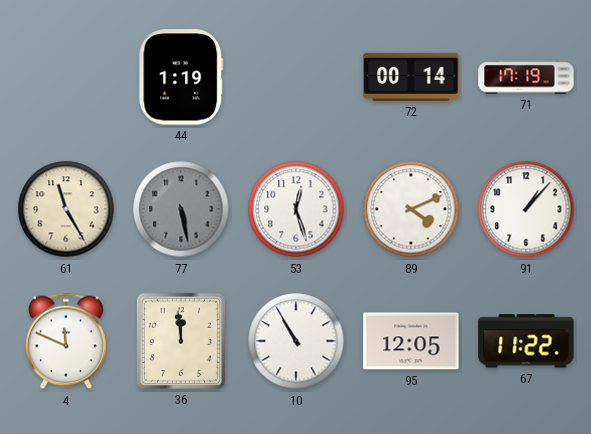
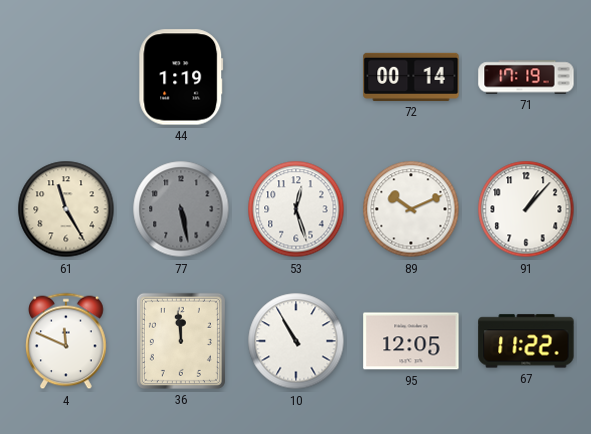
89: 4:11 -> 10:11 (411, 209)
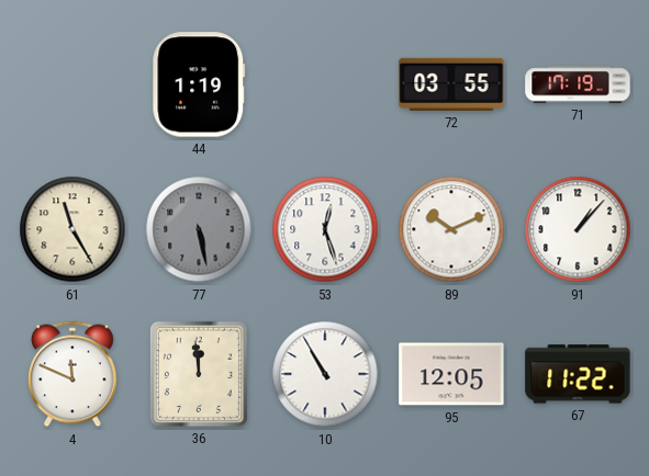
72: 00:14 -> 03:55 (451, 84)
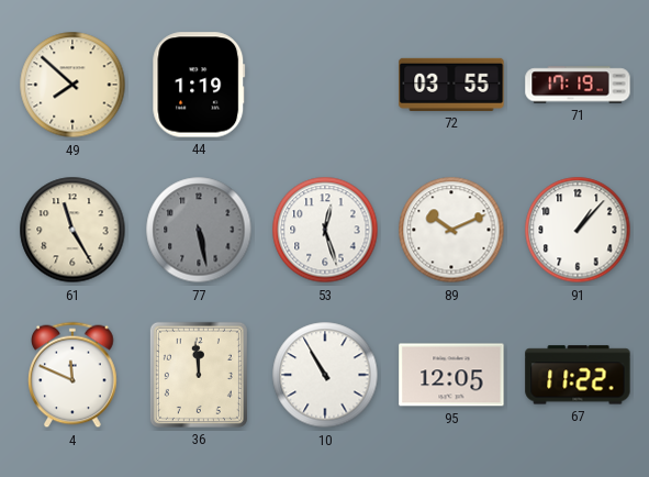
49: none -> 7:52 (72, 85)
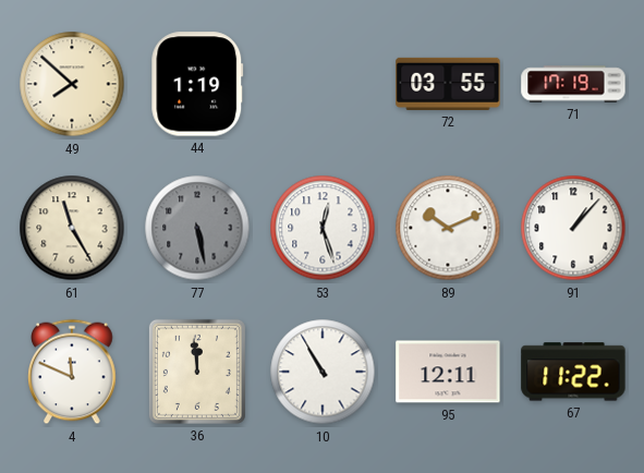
95: 12:05 -> 12:11 (448, 372)
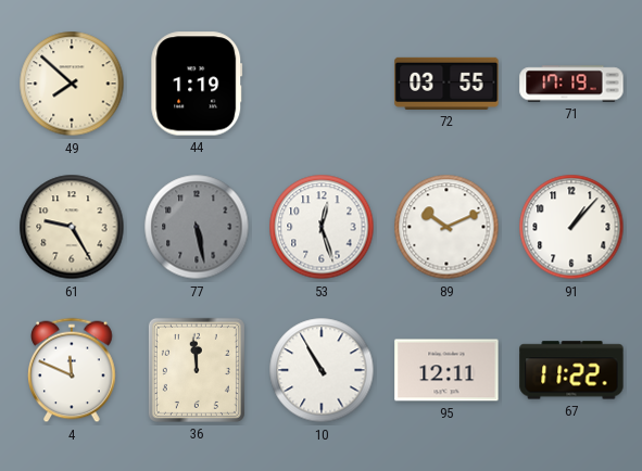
61: 11:25 -> 9:25 (72, 227)
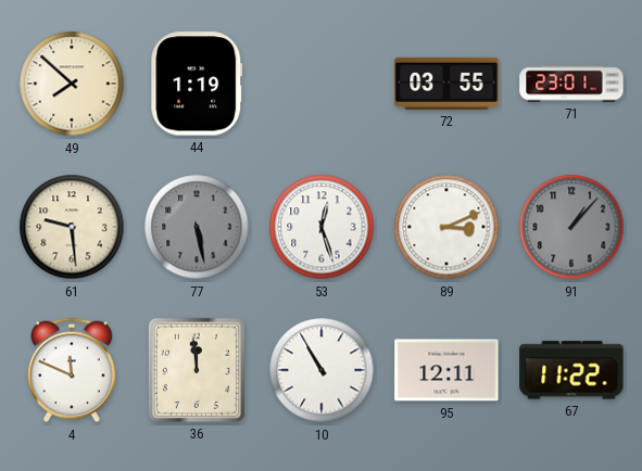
71: 17:19 -> 23:01 (571, 84)
61: 9:25 -> 9:29 (72, 227)
89: 10:11 -> 3:11 (446, 227)
91 dial: white -> grey (571, 227)
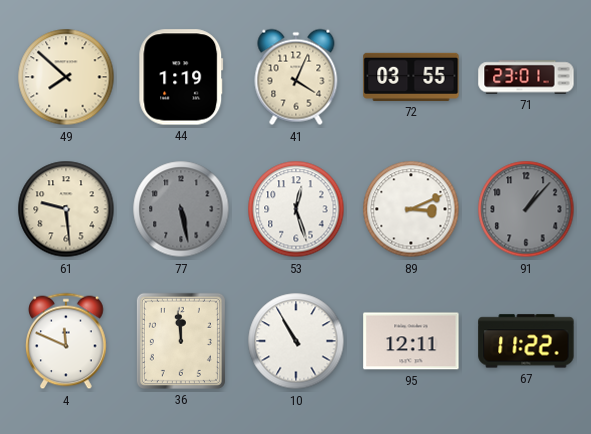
41: none -> 4:04 (296, 77)
